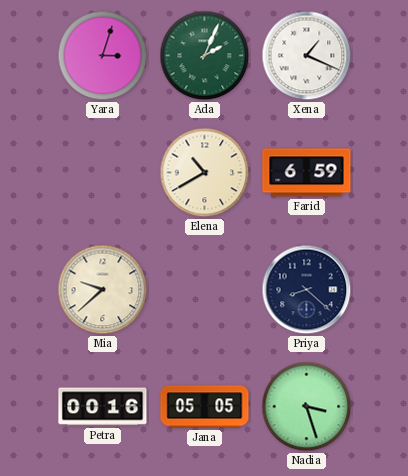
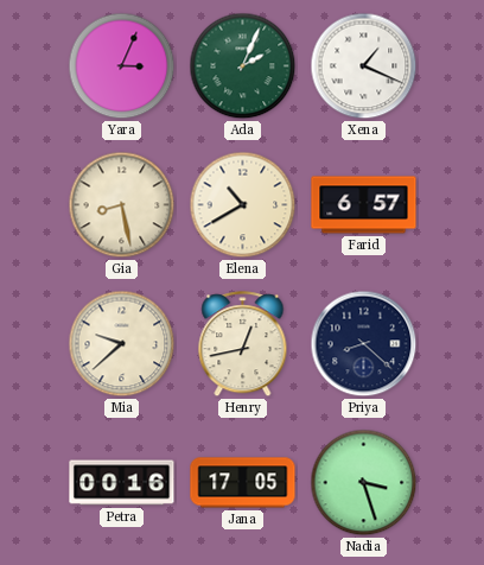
Yara: 3:03 -> 3:04 (122, 66)
Gia: none -> 8:28 (122, 205)
Farid: 6:59 -> 6:57 (364, 205)
Henry: none -> 12:43 (243, 344)
Jana: 05:05 -> 17:05 (243, 483)
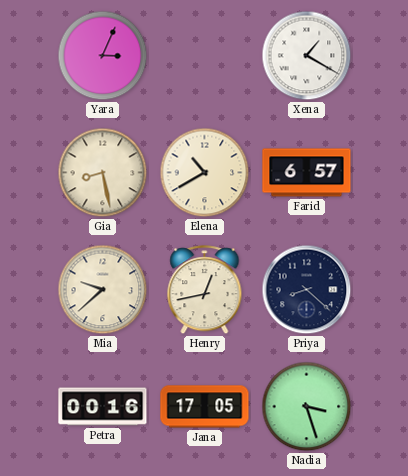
Ada: 2:04 -> none (243, 66)
Xena: 1:19 -> 1:20 (307, 56)
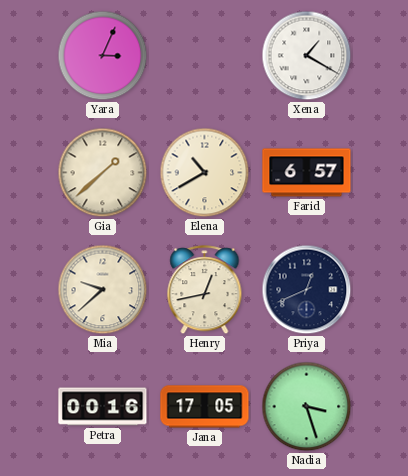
Gia: 8:28 -> 1:38 (103, 173)
Priya: 8:22 -> 12:41 (307, 290)
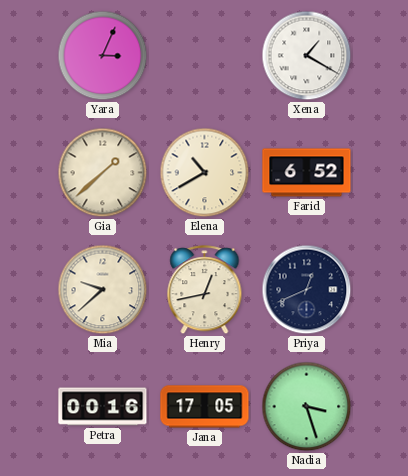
Farid: 6:57 -> 6:52 (307, 173)
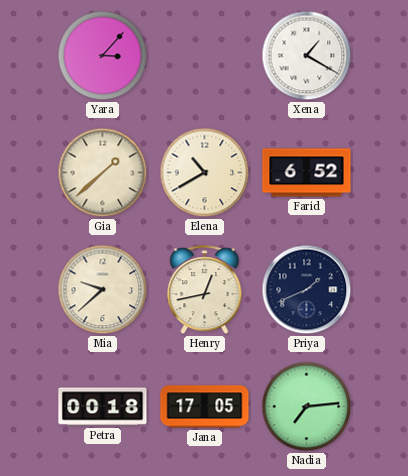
Yara: 3:04 -> 3:07 (103, 56)
Priya: 12:41 -> 1:41 (307, 290)
Petra: 00:16 -> 00:18 (103, 407)
Nadia: 3:27 -> 7:14 (307, 407)
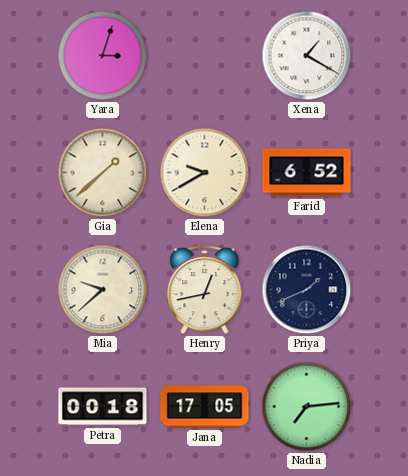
Yara: 3:07 -> 3:03 (103, 56)
Elena: 10:40 -> 9:40 (205, 173)
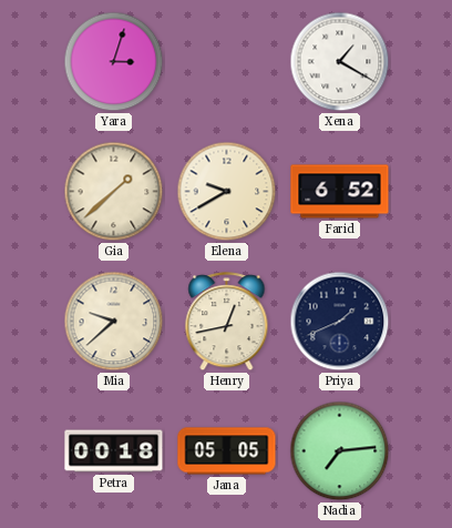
Jana: 17:05 -> 05:05 (227, 451)
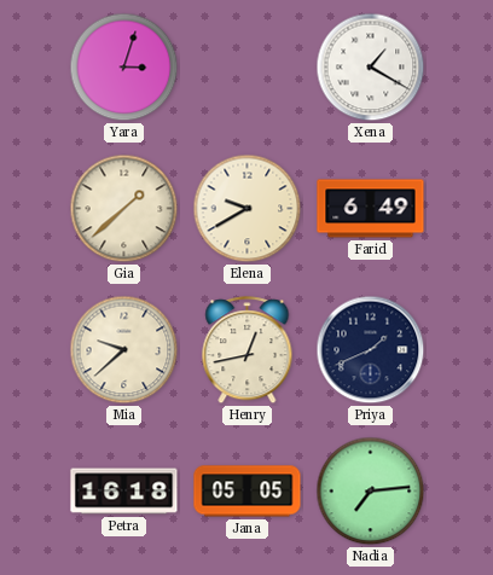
Farid: 6:52 -> 6:49 (371, 209)
Petra: 00:18 -> 16:18 (124, 492)
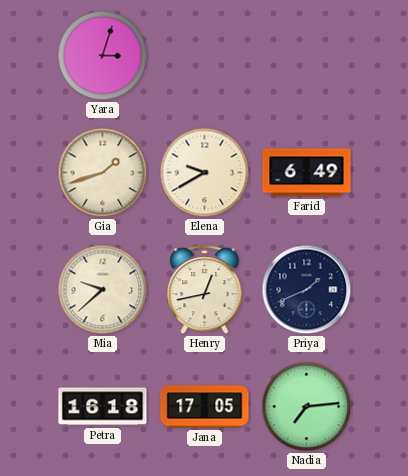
Xena: 1:20 -> none (371, 68)
Gia: 1:38 -> 1:42 (103, 173)
Jana: 05:05 -> 17:05 (205, 407)
